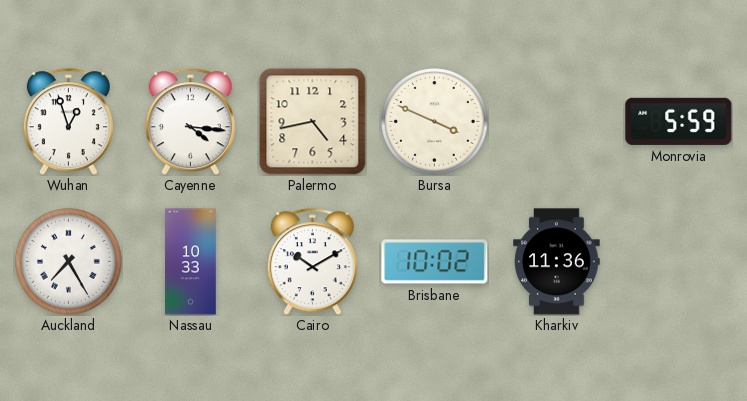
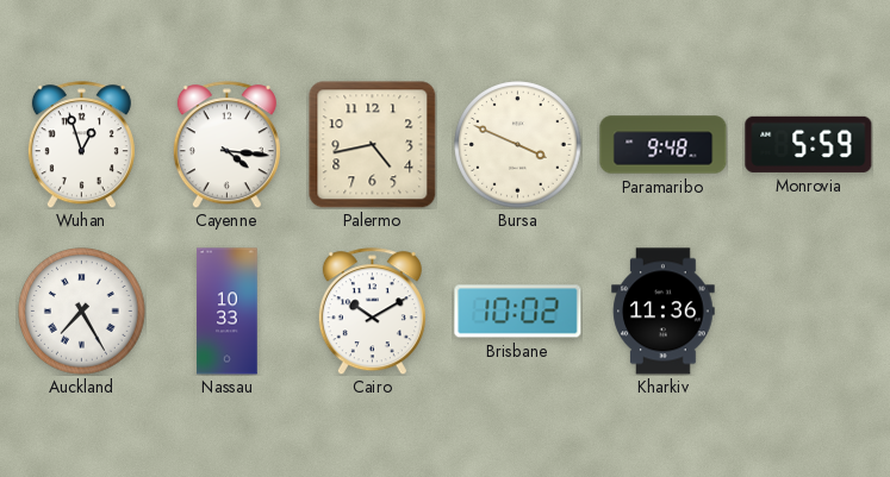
Paramaribo: none -> 9:48 (664, 145)
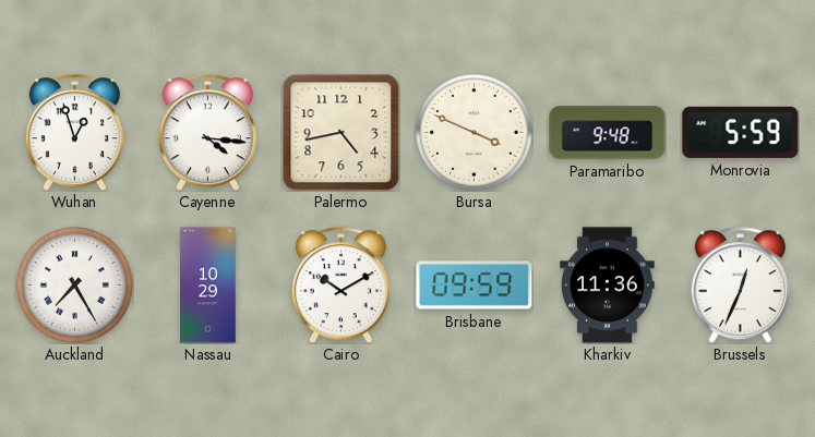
Nassau: 10:33 -> 10:29 (208, 286)
Brisbane: 10:02 -> 09:59 (475, 286)
Brussels: none -> 12:34 (740, 286)
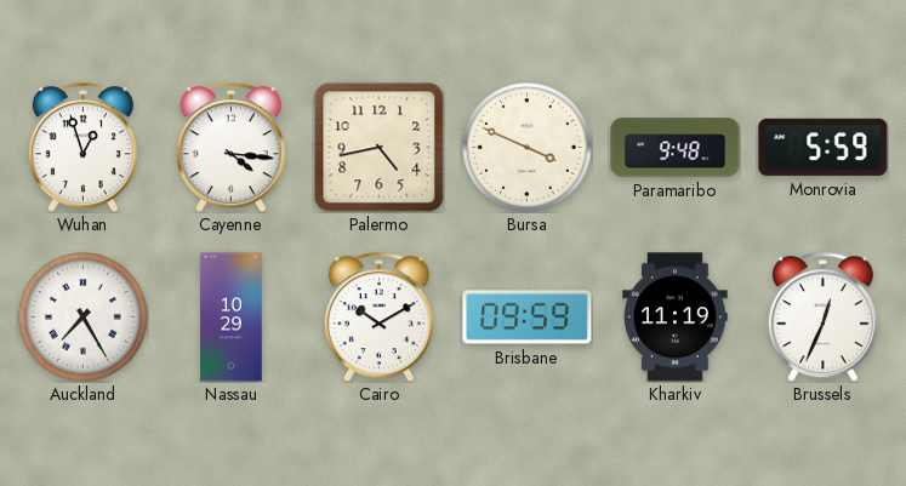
Kharkiv: 11:36 -> 11:19 (676, 318)
